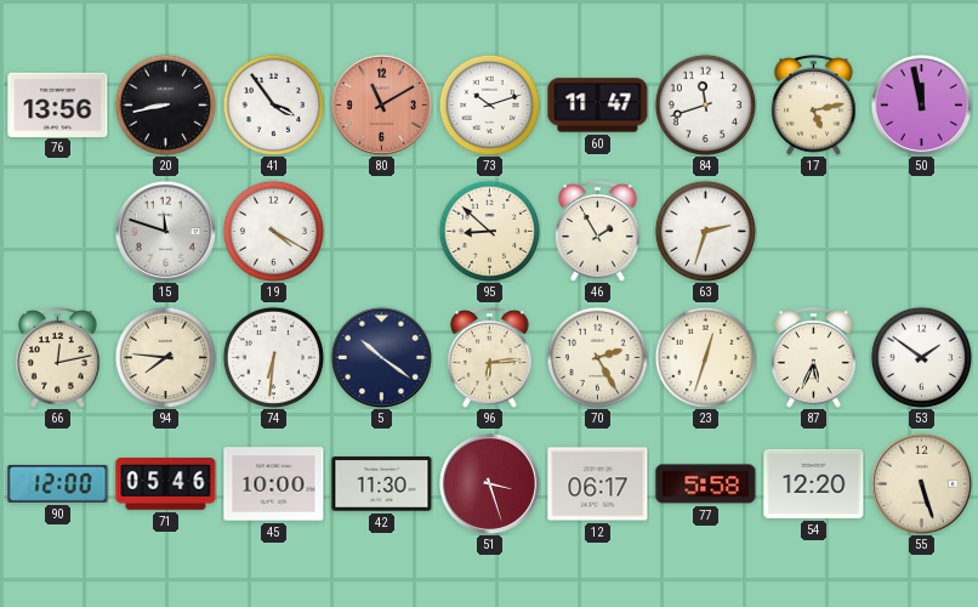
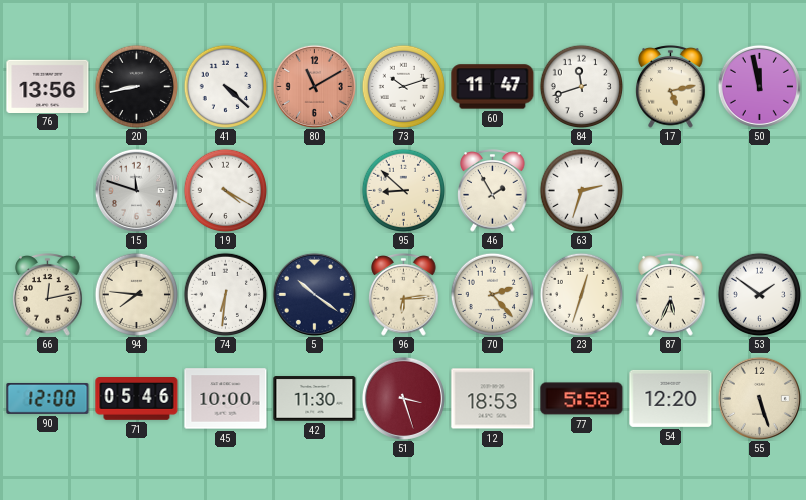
41: 3:54 -> 4:22 (225, 86)
70: 2:25 -> 2:23 (492, 294)
12: 06:17 -> 18:53 (493, 399)
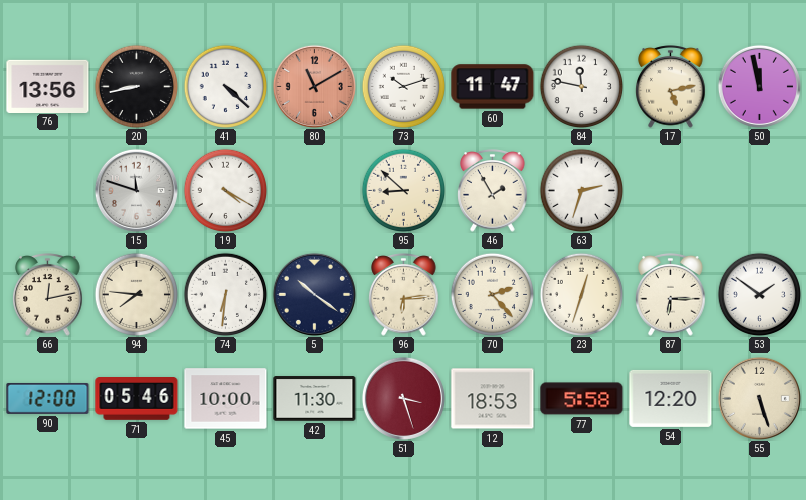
84: 11:42 -> 11:47 (581, 86)
87: 5:34 -> 6:15 (671, 295)
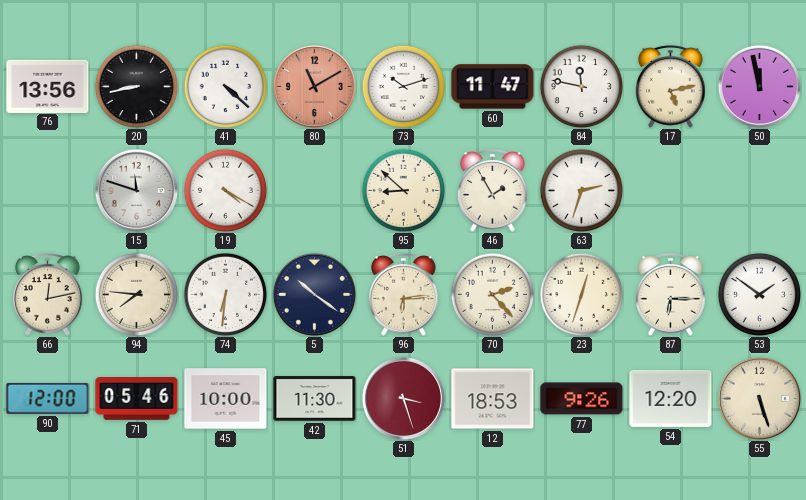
77: 5:58 -> 9:26 (582, 399)
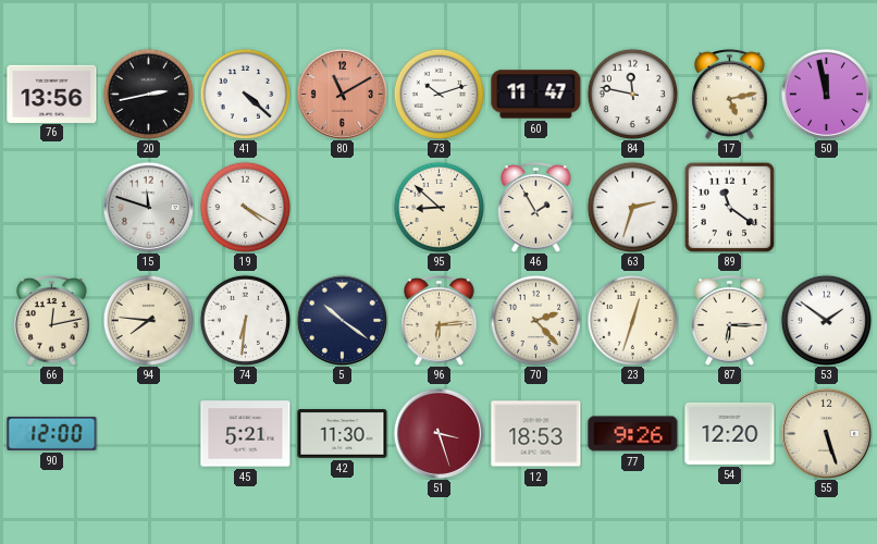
20: 8:43 -> 2:43 (148, 94)
89: none -> 11:21 (729, 207)
71: 05:46 -> none (137, 399)
45: 10:00 -> 5:21 (246, 434)
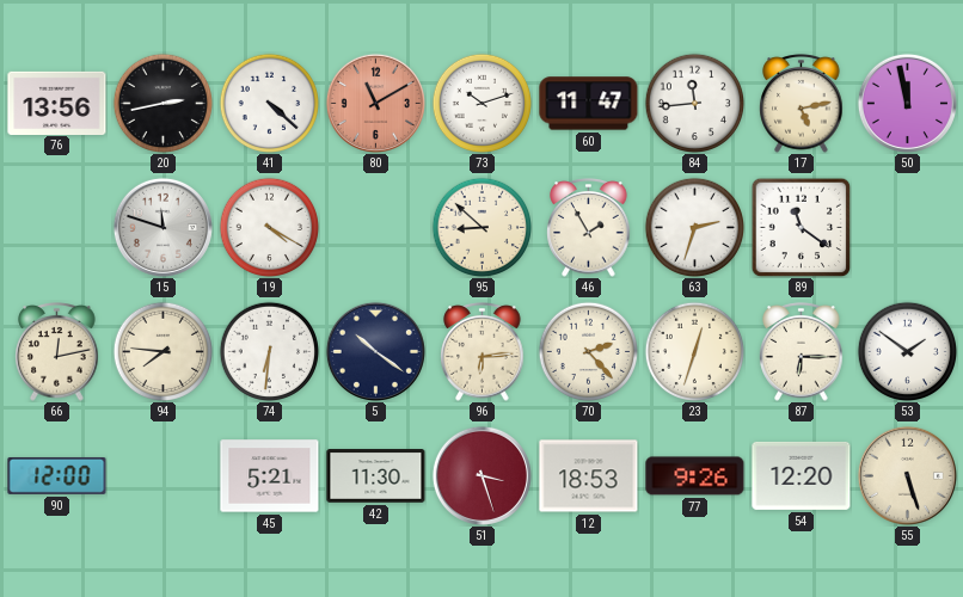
84: 11:47 -> 11:44 (694, 103)
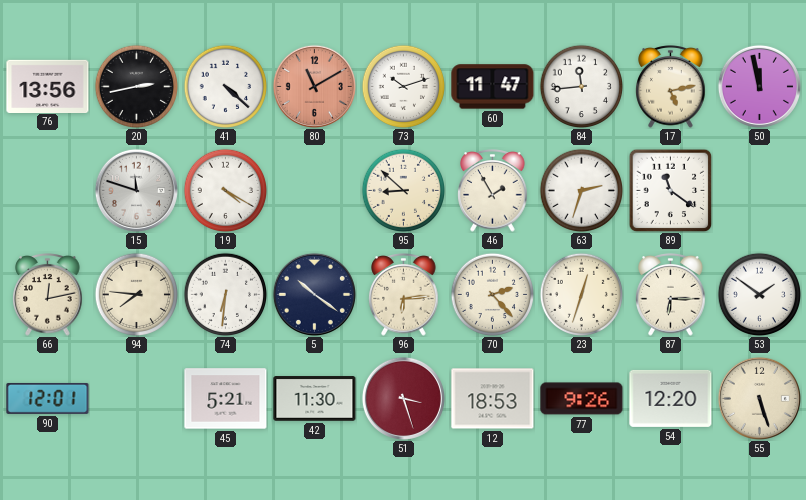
90: 12:00 -> 12:01 (48, 398)
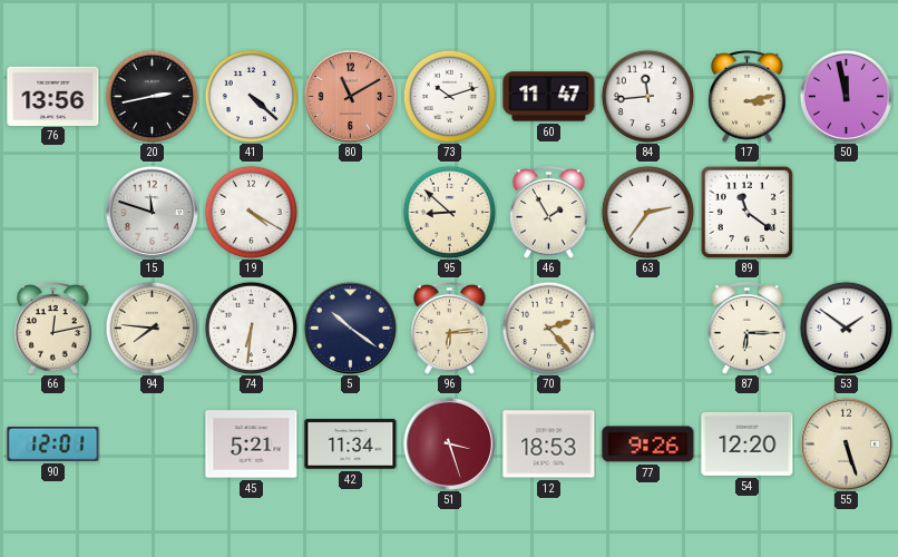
17: 5:13 -> 3:13 (748, 97)
63: 2:33 -> 2:36 (647, 212)
23: 12:33 -> none (581, 294)
42: 11:30 -> 11:34 (351, 444)
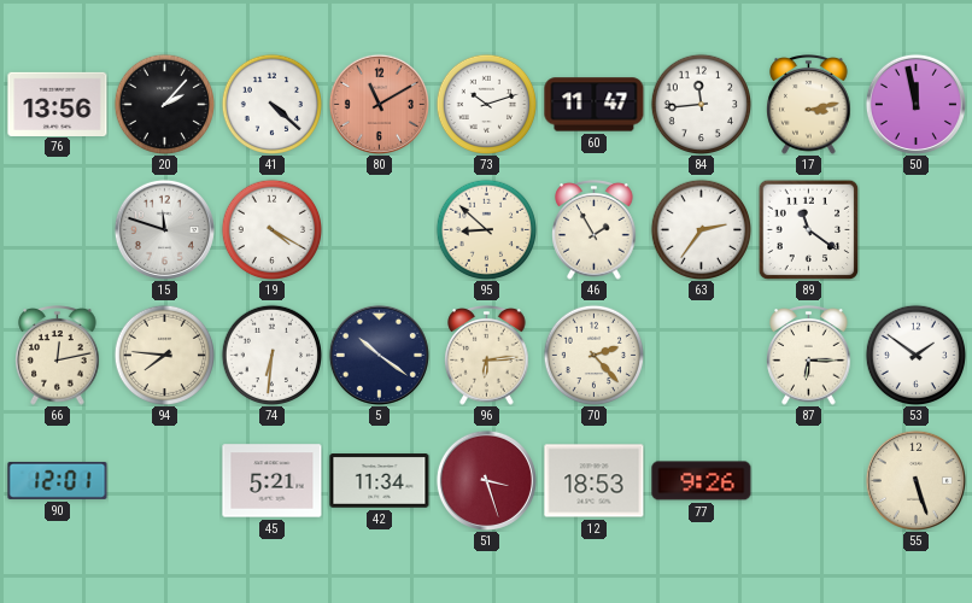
20: 2:43 -> 2:07 (164, 104)
54: 12:20 -> none (748, 443)
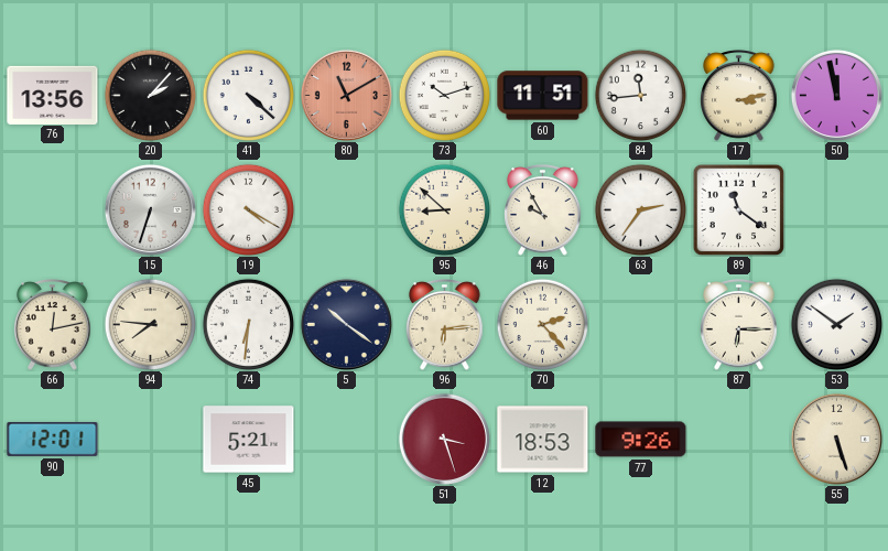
60: 11:47 -> 11:51 (543, 96)
15: 11:48 -> 6:33 (150, 209)
46: 1:55 -> 9:55 (543, 210)
42: 11:34 -> none (380, 481)
